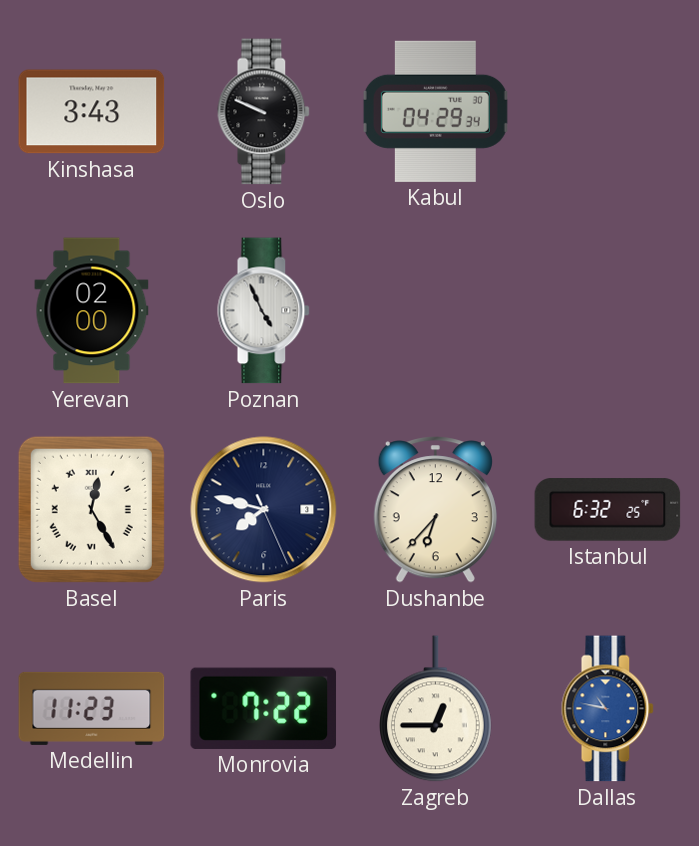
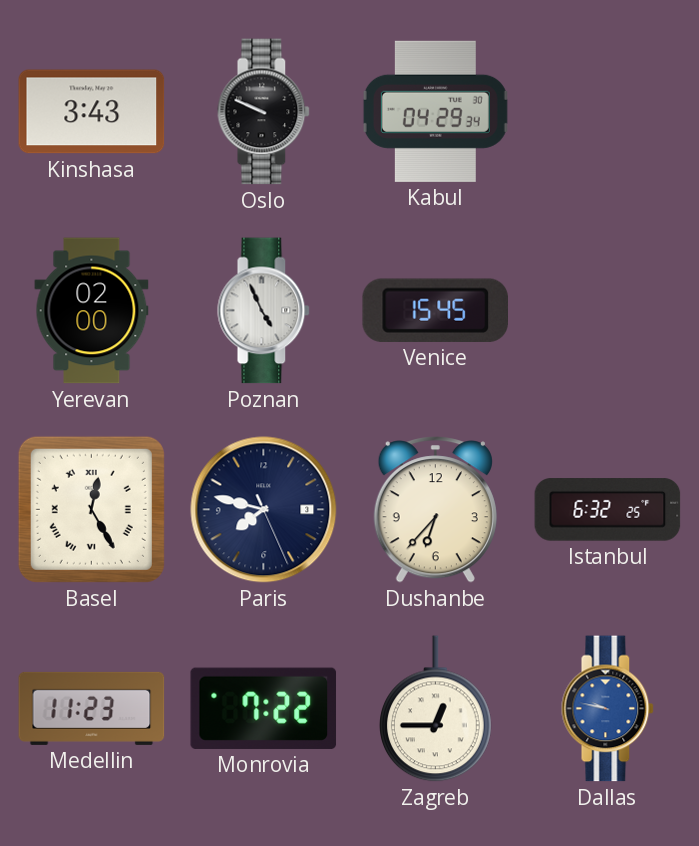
Venice: none -> 15:45 (435, 310)
Dallas: 10:47 -> 9:47 (608, 709)
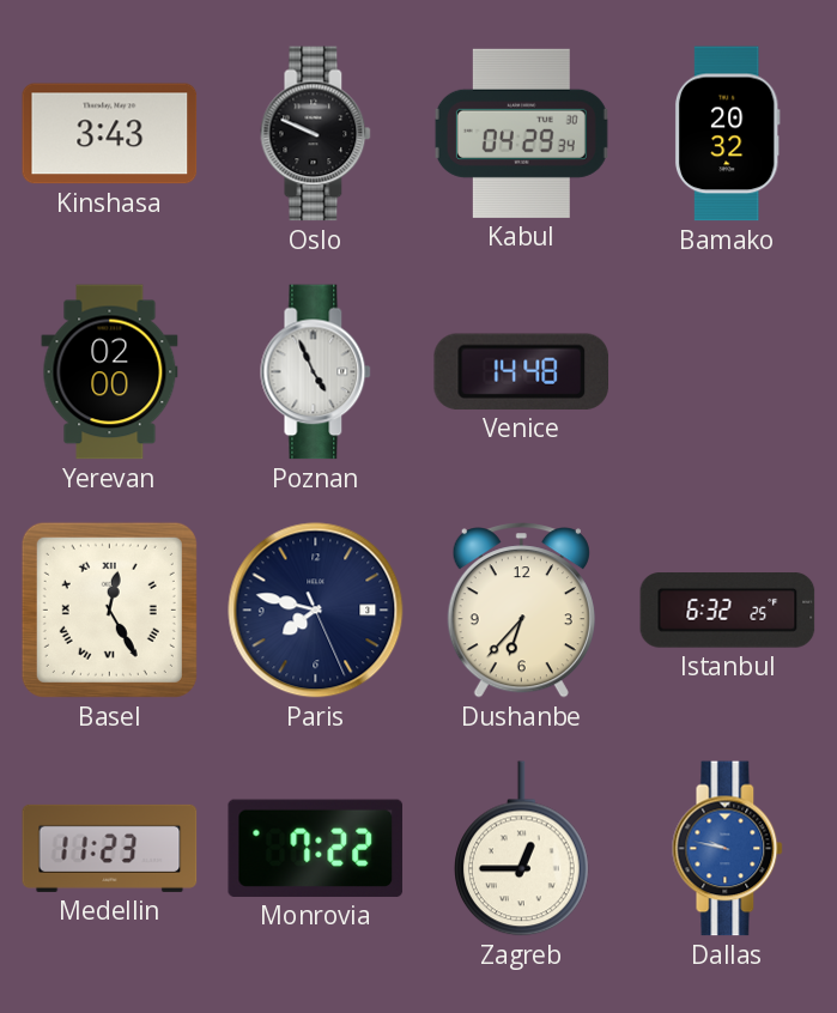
Bamako: none -> 20:32 (727, 134)
Venice: 15:45 -> 14:48 (521, 371)
